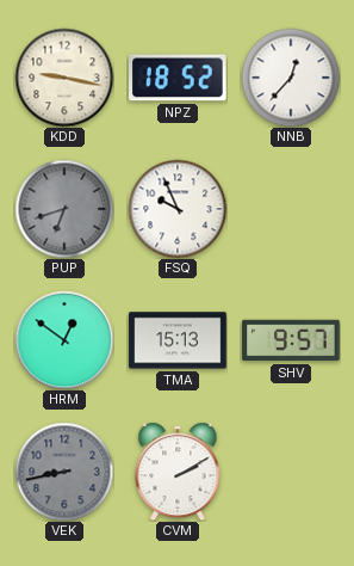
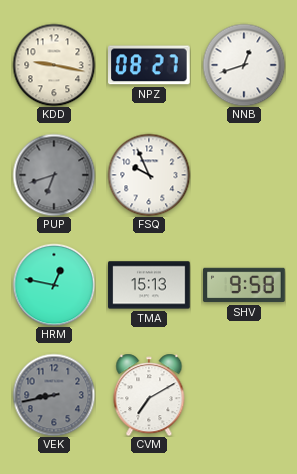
NPZ: 18:52 -> 08:27 (150, 65)
NNB: 12:37 -> 12:42 (244, 65)
HRM: 12:51 -> 12:47 (54, 285)
SHV: 9:57 -> 9:58 (244, 285)
CVM: 2:10 -> 7:10 (149, 395)
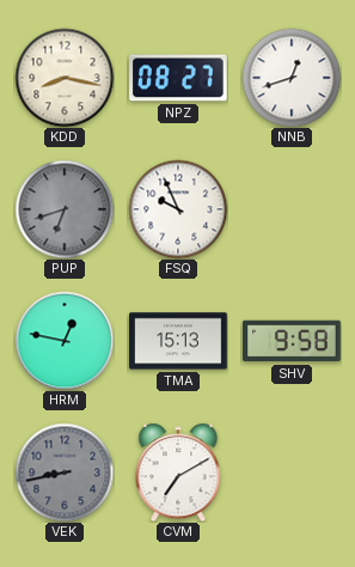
KDD: 9:17 -> 8:17 (65, 78)
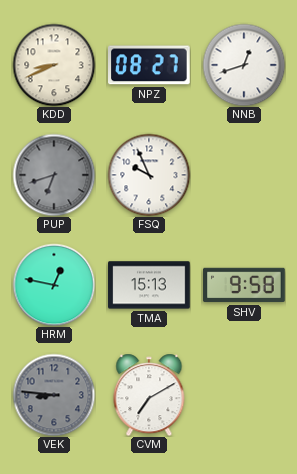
KDD: 8:17 -> 8:41 (54, 65)
VEK: 8:43 -> 8:46 (54, 395)
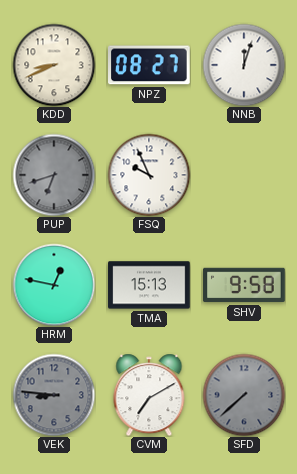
NNB: 12:42 -> 12:03 (244, 65)
SFD: none -> 7:38 (244, 395)
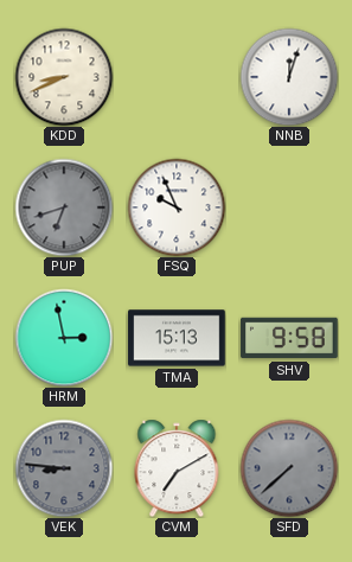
NPZ: 08:27 -> none (150, 65)
HRM: 12:47 -> 2:58 (64, 338)
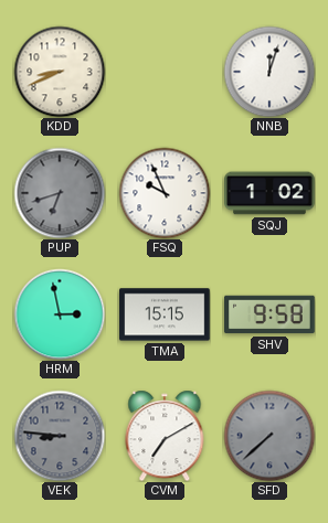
SQJ: none -> 1:02 (269, 193)
TMA: 15:13 -> 15:15 (165, 314)
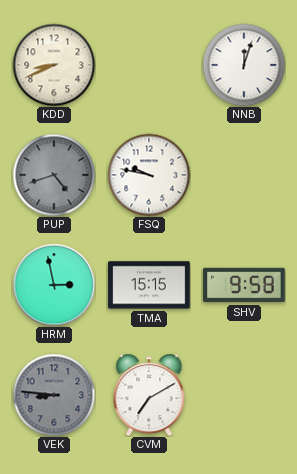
PUP: 6:42 -> 4:42 (54, 175)
FSQ: 9:56 -> 9:47 (149, 175)
SQJ: 1:02 -> none (269, 193)
SFD: 7:38 -> none (269, 436)
